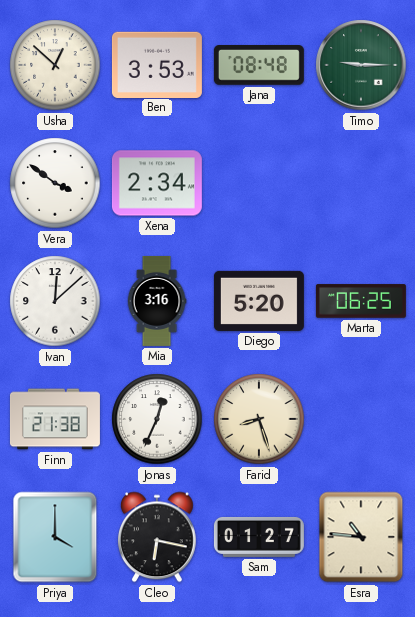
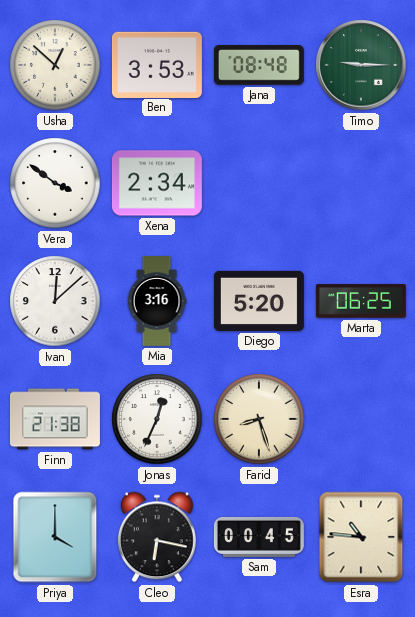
Sam: 01:27 -> 00:45 (259, 537)
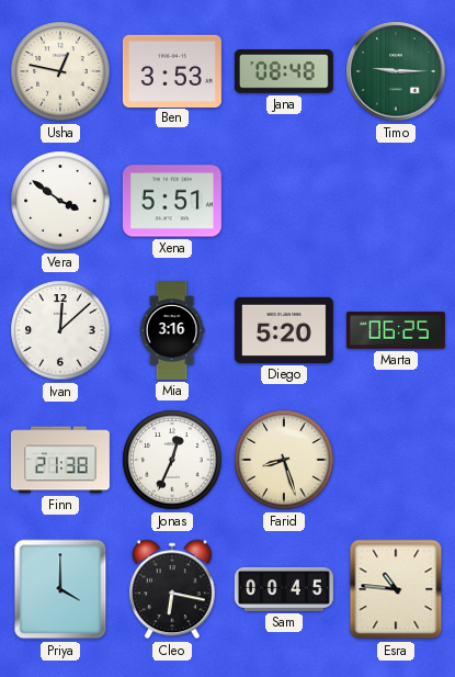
Usha: 12:52 -> 12:47 (60, 71)
Xena: 2:34 -> 5:51 (172, 201)
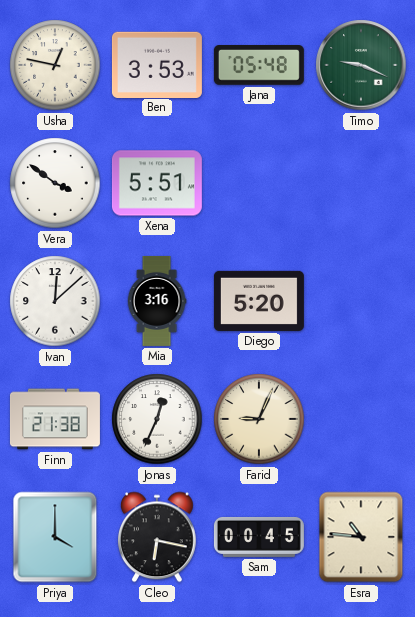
Jana: 08:48 -> 05:48 (259, 65)
Timo: 9:15 -> 9:19 (361, 65)
Marta: 06:25 -> none (396, 330)
Farid: 8:27 -> 9:04 (259, 419)
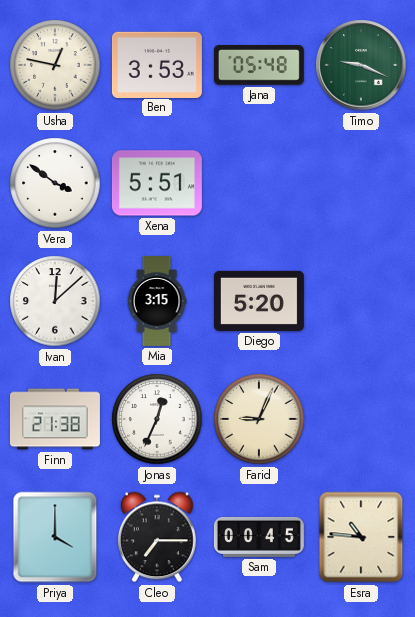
Mia: 3:16 -> 3:15 (157, 301)
Cleo: 6:17 -> 7:15 (157, 537)
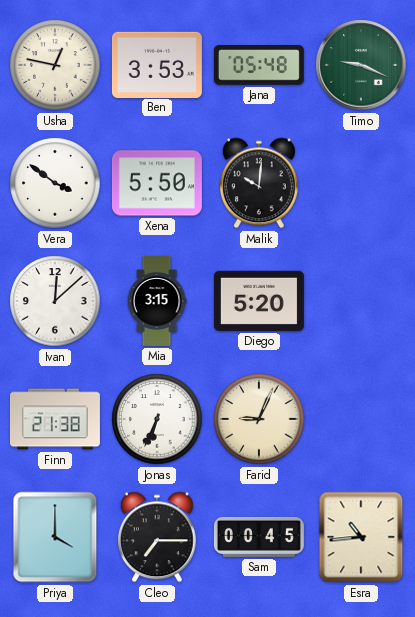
Xena: 5:51 -> 5:50 (157, 183)
Malik: none -> 10:01 (259, 183)
Jonas: 12:34 -> 6:34 (157, 419)
Esra: 10:46 -> 10:44 (361, 537)
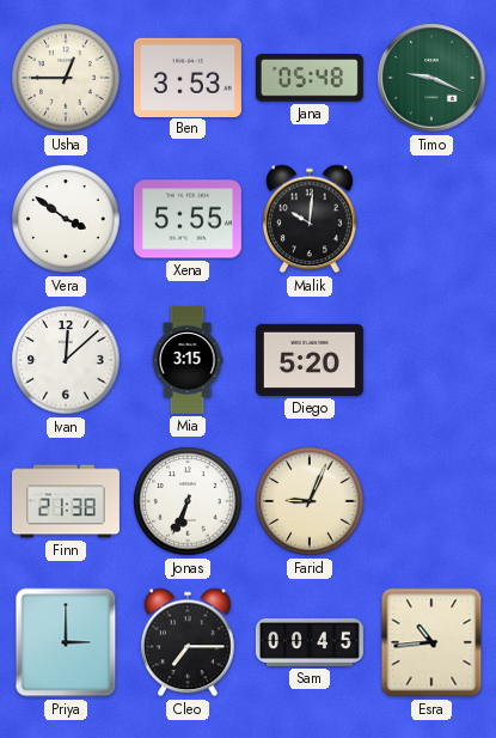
Usha: 12:47 -> 12:45 (66, 78)
Xena: 5:50 -> 5:55 (188, 219)
Priya: 4:00 -> 3:00 (66, 642)
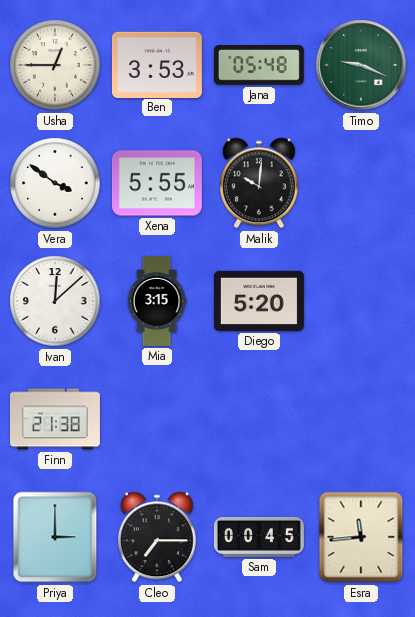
Jonas: 6:34 -> none (188, 501)
Farid: 9:04 -> none (310, 501)
Esra: 10:44 -> 11:44 (361, 537)
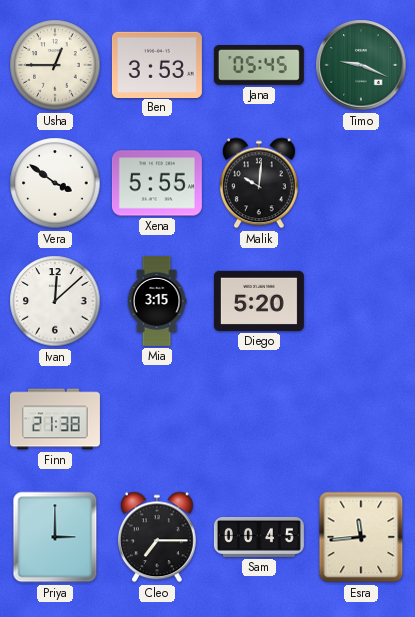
Jana: 05:48 -> 05:45 (259, 65)
